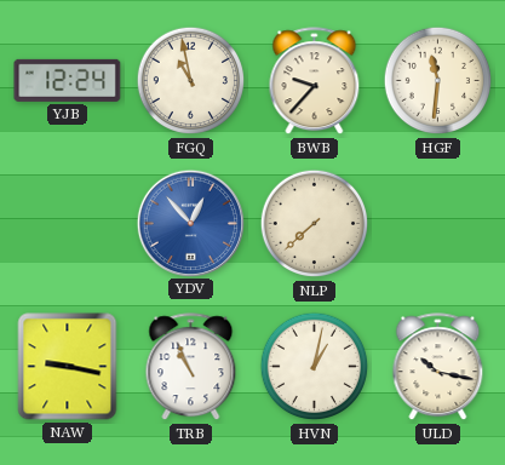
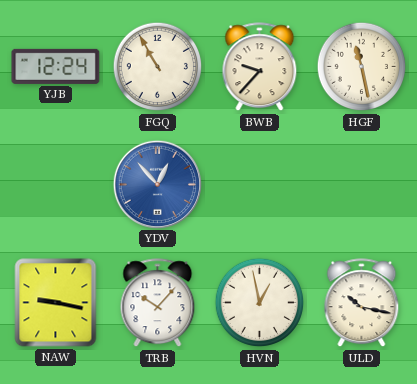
FGQ: 10:58 -> 10:55 (158, 67)
HGF: 11:31 -> 11:28 (362, 67)
NLP: 7:38 -> none (315, 224)
TRB: 10:56 -> 10:07 (158, 303)
HVN: 1:02 -> 12:58 (260, 303)
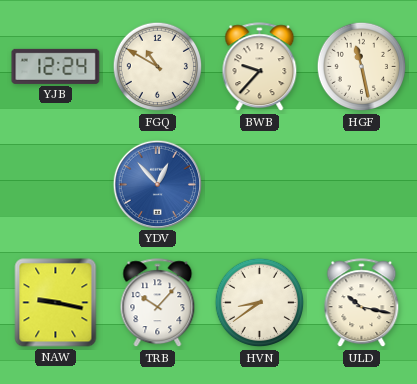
FGQ: 10:55 -> 10:50 (158, 67)
HVN: 12:58 -> 8:39 (260, 303)
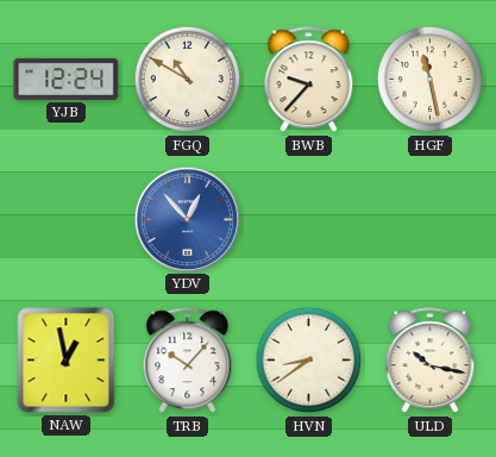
NAW: 9:17 -> 12:58 (67, 361)
